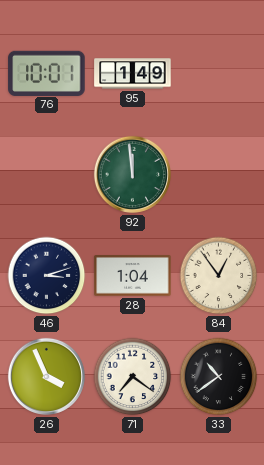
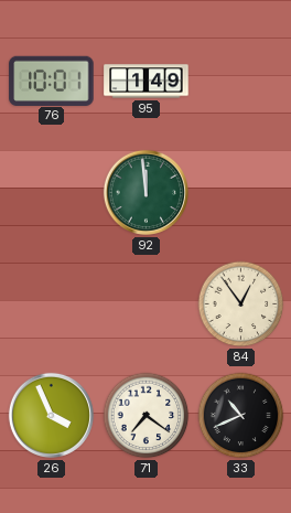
46: 3:12 -> none (47, 276)
28: 1:04 -> none (133, 276)
33: 10:39 -> 10:41 (241, 416)
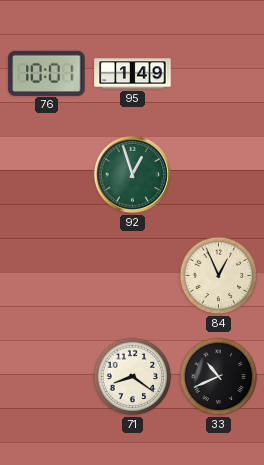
92: 11:59 -> 12:57 (132, 174)
84: 12:54 -> 12:56 (219, 276)
26: 3:56 -> none (51, 415)
71: 7:21 -> 8:21 (133, 377)
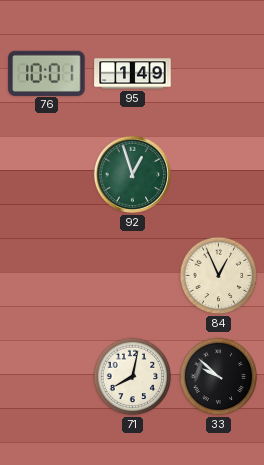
71: 8:21 -> 8:02 (133, 377)
33: 10:41 -> 9:52 (219, 377)
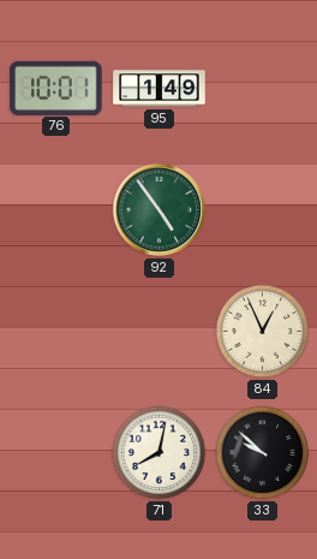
92: 12:57 -> 4:54 (158, 209)
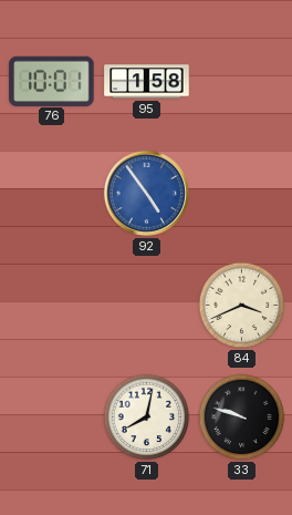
95: 1:49 -> 1:58 (147, 82)
92 dial: green -> blue (146, 193)
84: 12:56 -> 3:41 (242, 306)
33: 9:52 -> 9:48 (242, 418)
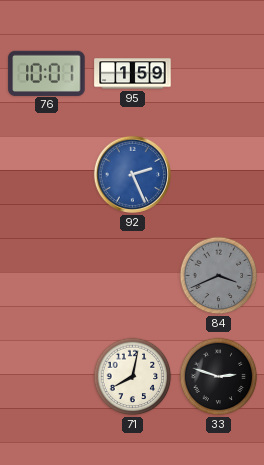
95: 1:58 -> 1:59 (133, 74)
92: 4:54 -> 2:26 (132, 174)
84 dial: cream -> grey (219, 276)
33: 9:48 -> 2:48 (219, 377)
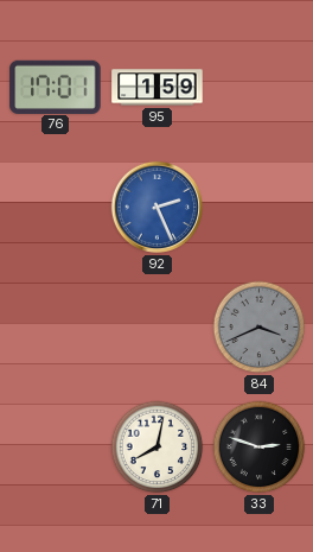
76: 10:01 -> 17:01 (56, 87)
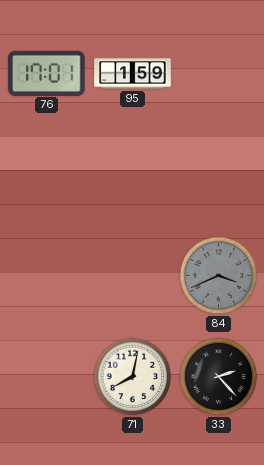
92: 2:26 -> none (156, 207)
33: 2:48 -> 2:23 (219, 377)
